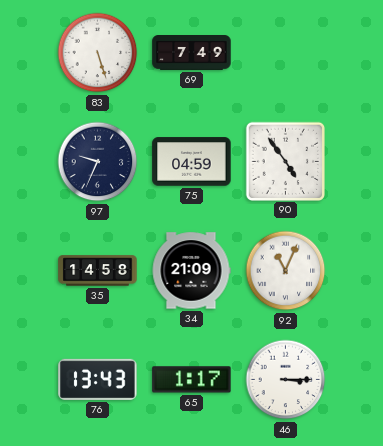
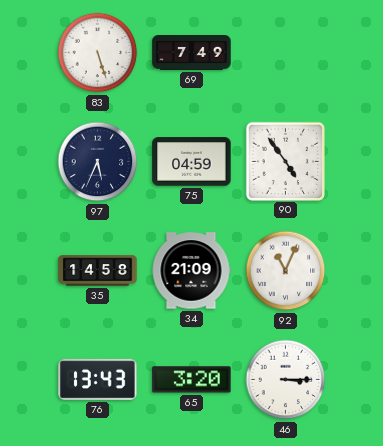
97: 9:34 -> 5:34 (98, 162)
65: 1:17 -> 3:20 (192, 380)
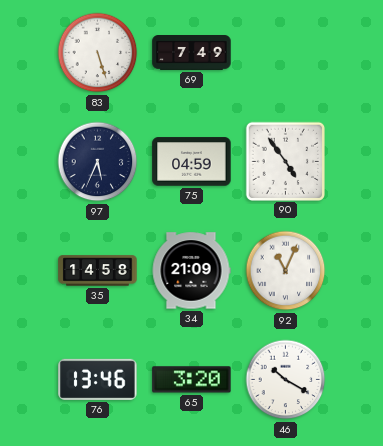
76: 13:43 -> 13:46 (98, 379)
46: 3:15 -> 10:20 (286, 380)
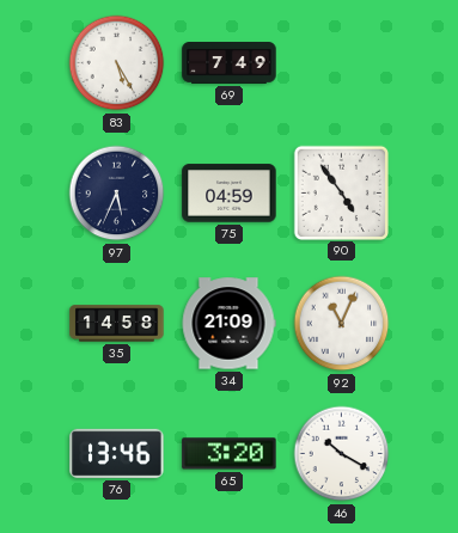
83: 5:27 -> 5:25 (117, 63)
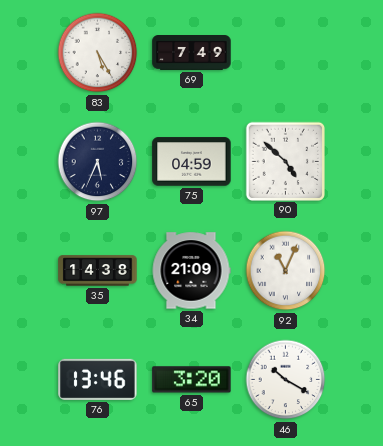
90: 4:54 -> 4:52 (285, 161)
35: 14:58 -> 14:38 (98, 271)
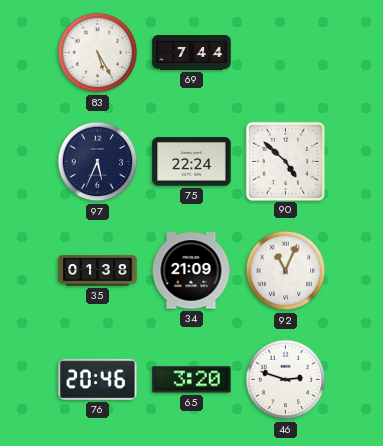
69: 7:49 -> 7:44 (192, 53)
75: 04:59 -> 22:24 (192, 162)
35: 14:38 -> 01:38 (98, 271)
76: 13:46 -> 20:46 (98, 379)
46: 10:20 -> 2:48 (286, 380)
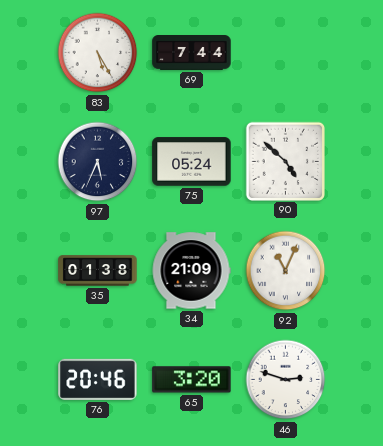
75: 22:24 -> 05:24 (192, 162)
